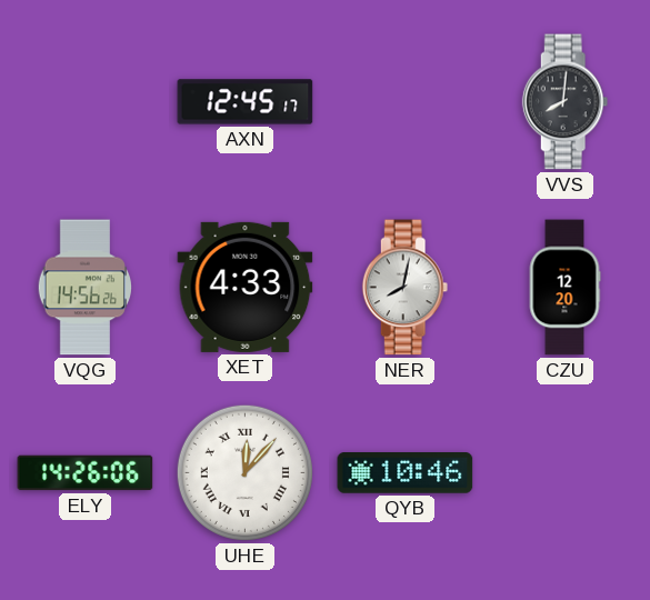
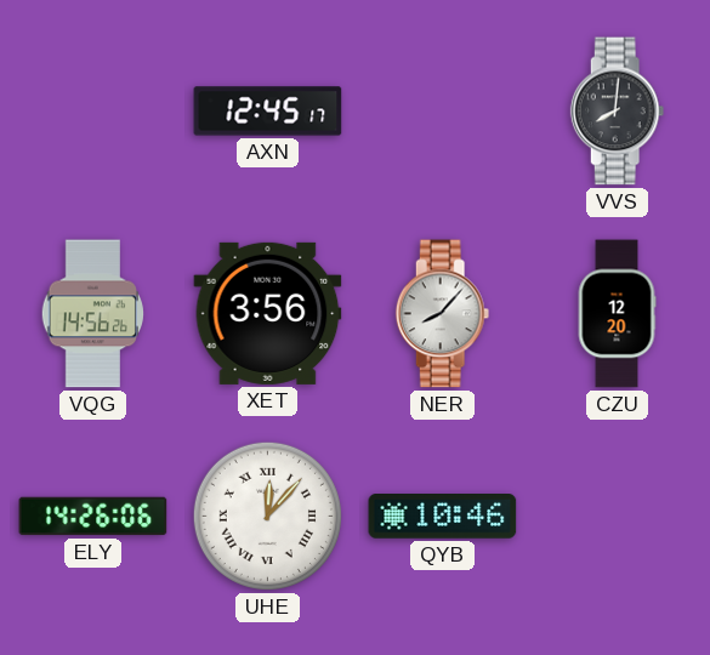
XET: 4:33 -> 3:56 (268, 313)
NER: 8:02 -> 8:07 (443, 314)
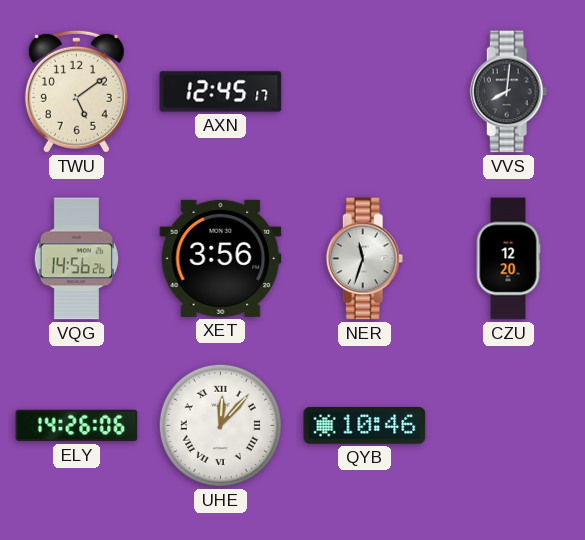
TWU: none -> 5:09 (76, 91)
NER: 8:07 -> 11:33 (365, 259)
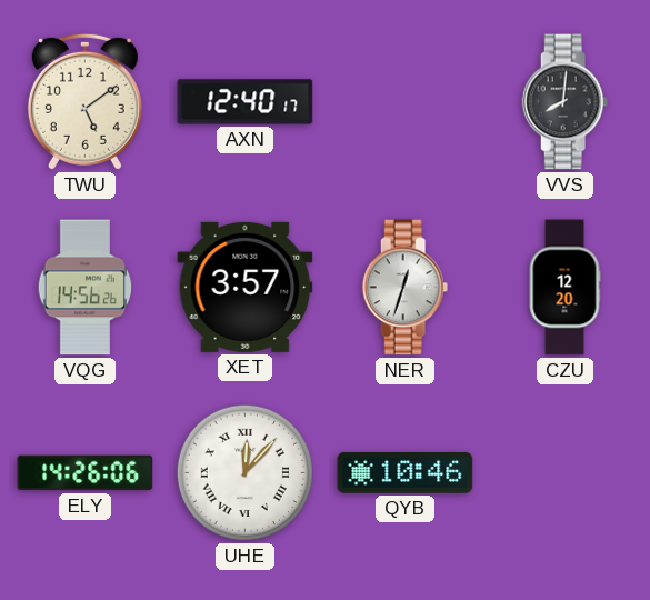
AXN: 12:45 -> 12:40 (246, 102)
XET: 3:56 -> 3:57 (246, 287)
NER: 11:33 -> 12:33 (406, 288)
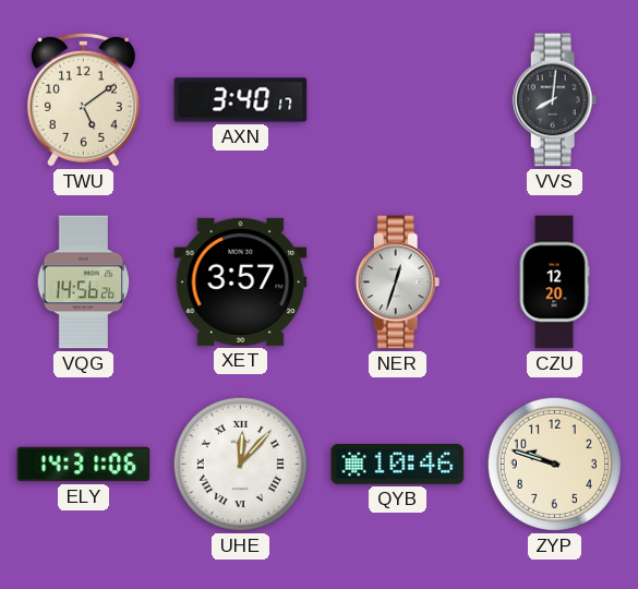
AXN: 12:40 -> 3:40 (241, 100)
ELY: 14:26 -> 14:31 (84, 465)
ZYP: none -> 9:48 (554, 464)
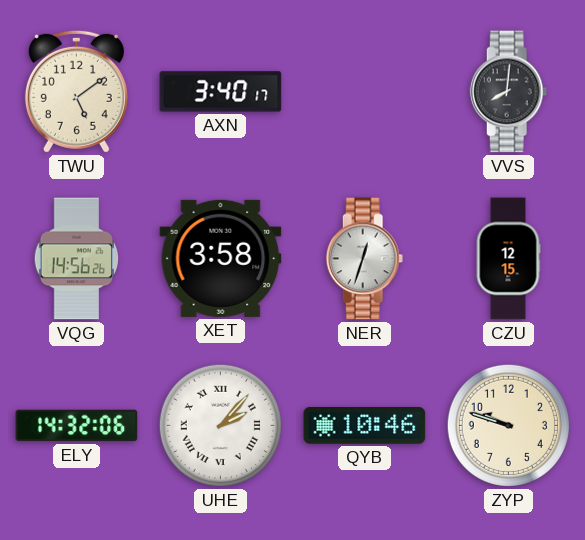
XET: 3:57 -> 3:58 (221, 258)
CZU: 12:20 -> 12:15 (508, 259)
ELY: 14:31 -> 14:32 (77, 426)
UHE: 12:07 -> 2:07 (220, 425)
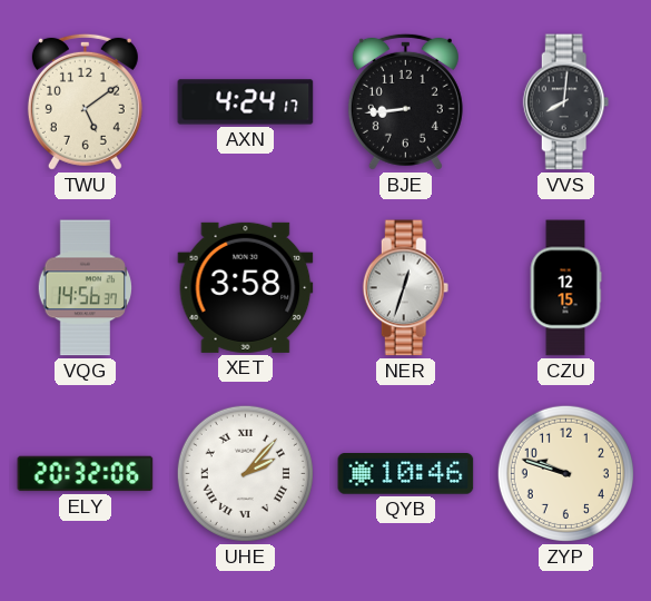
AXN: 3:40 -> 4:24 (246, 102)
BJE: none -> 8:44 (405, 101)
VQG: 14:56:26 -> 14:56:37 (85, 288)
ELY: 14:32 -> 20:32 (86, 474)
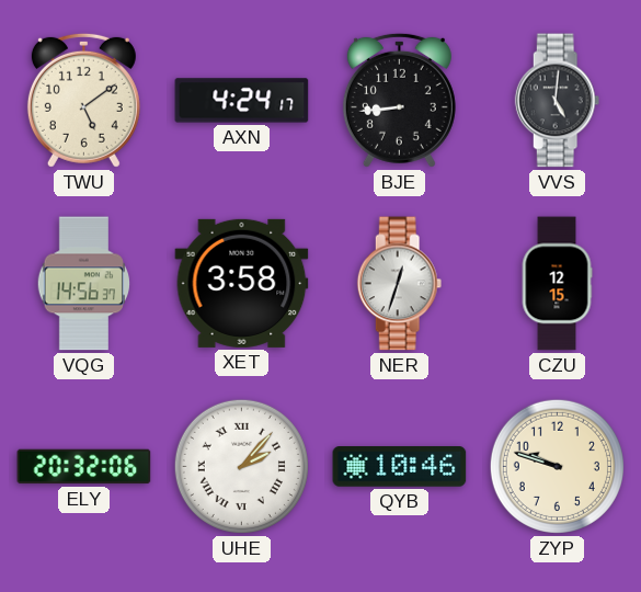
VVS: 8:01 -> 5:01 (558, 101)
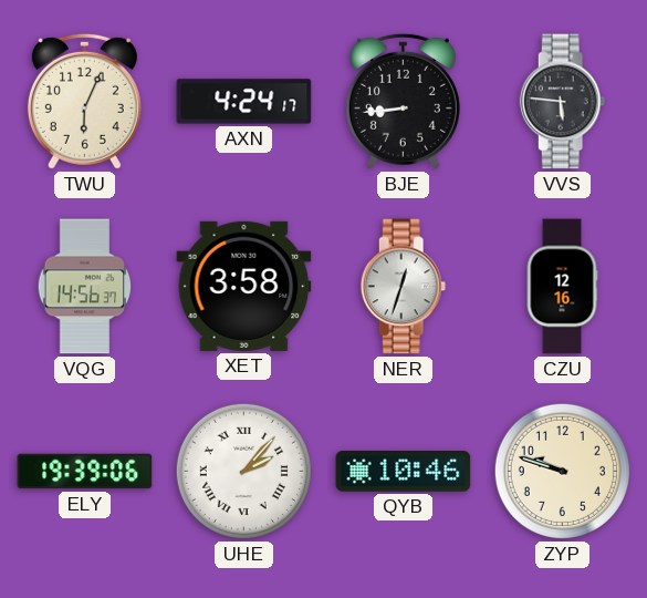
TWU: 5:09 -> 6:04 (84, 101)
VVS: 5:01 -> 5:46 (563, 102)
CZU: 12:15 -> 12:16 (562, 287)
ELY: 20:32 -> 19:39 (85, 472)
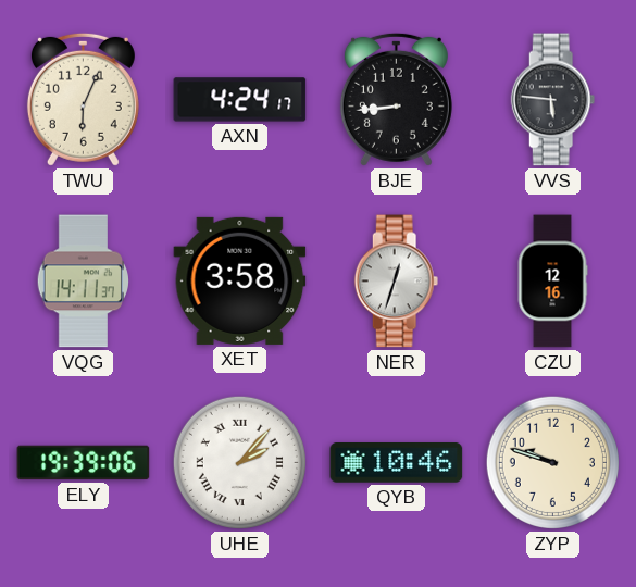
VQG: 14:56 -> 14:11 (83, 282)
